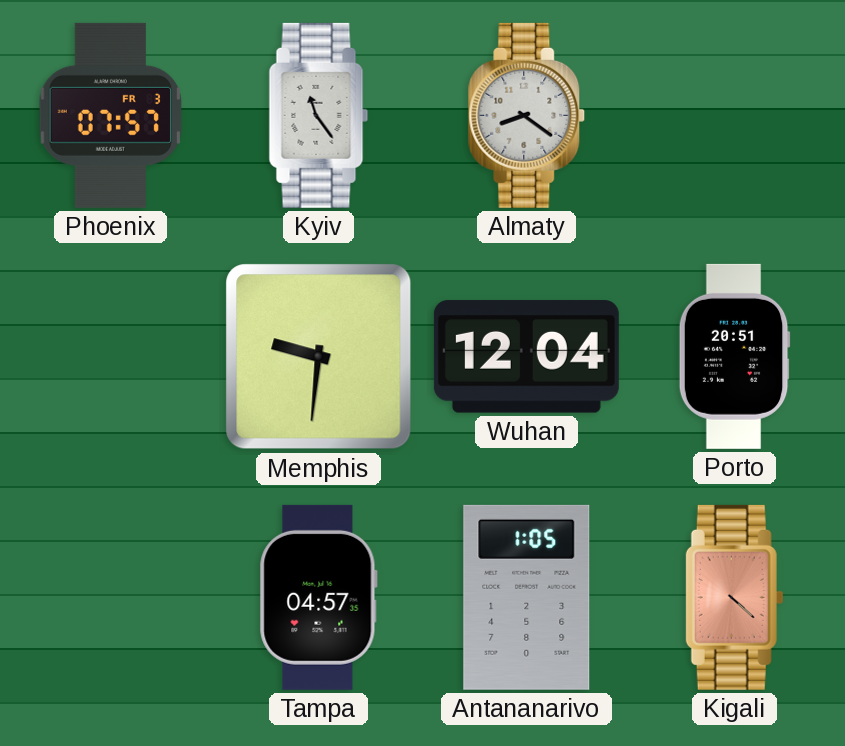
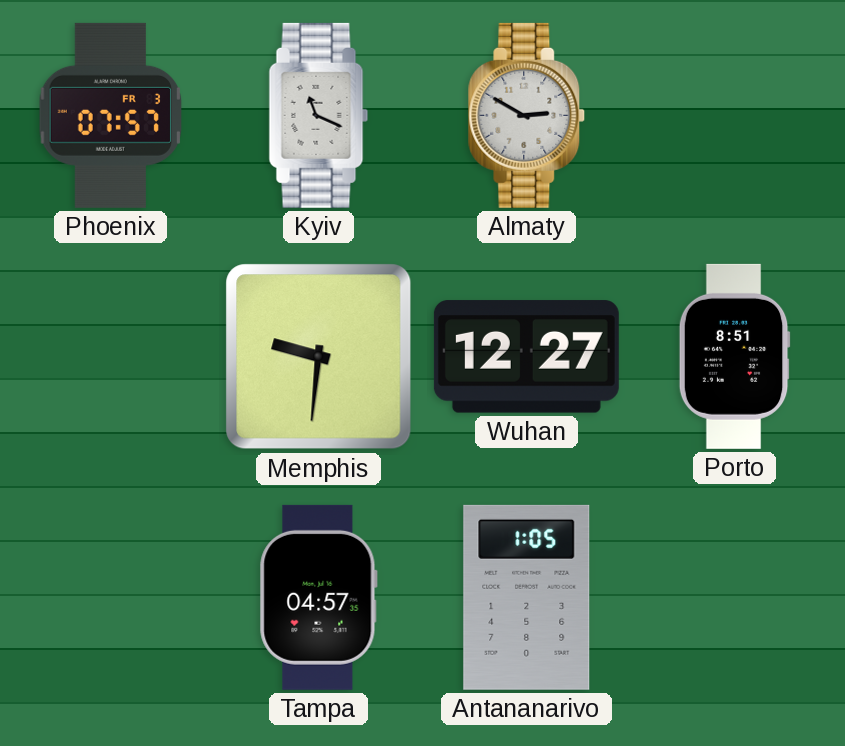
Kyiv: 11:24 -> 11:19 (319, 115)
Almaty: 8:21 -> 2:50 (527, 115)
Wuhan: 12:04 -> 12:27 (526, 357)
Porto: 20:51 -> 8:51 (734, 356)
Kigali: 4:22 -> none (734, 597)
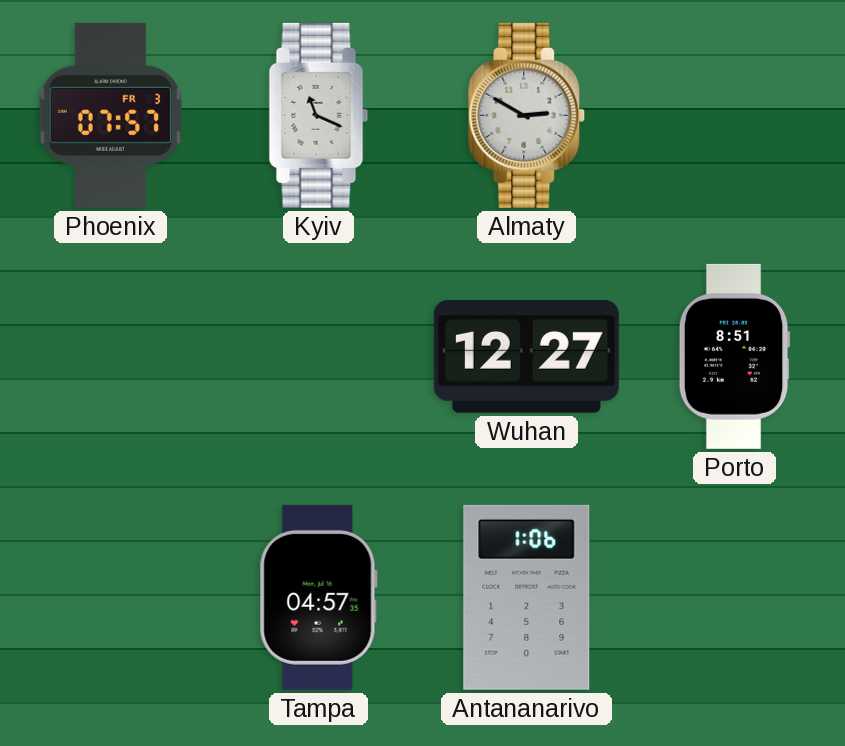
Memphis: 9:31 -> none (319, 357)
Antananarivo: 1:05 -> 1:06 (527, 597)
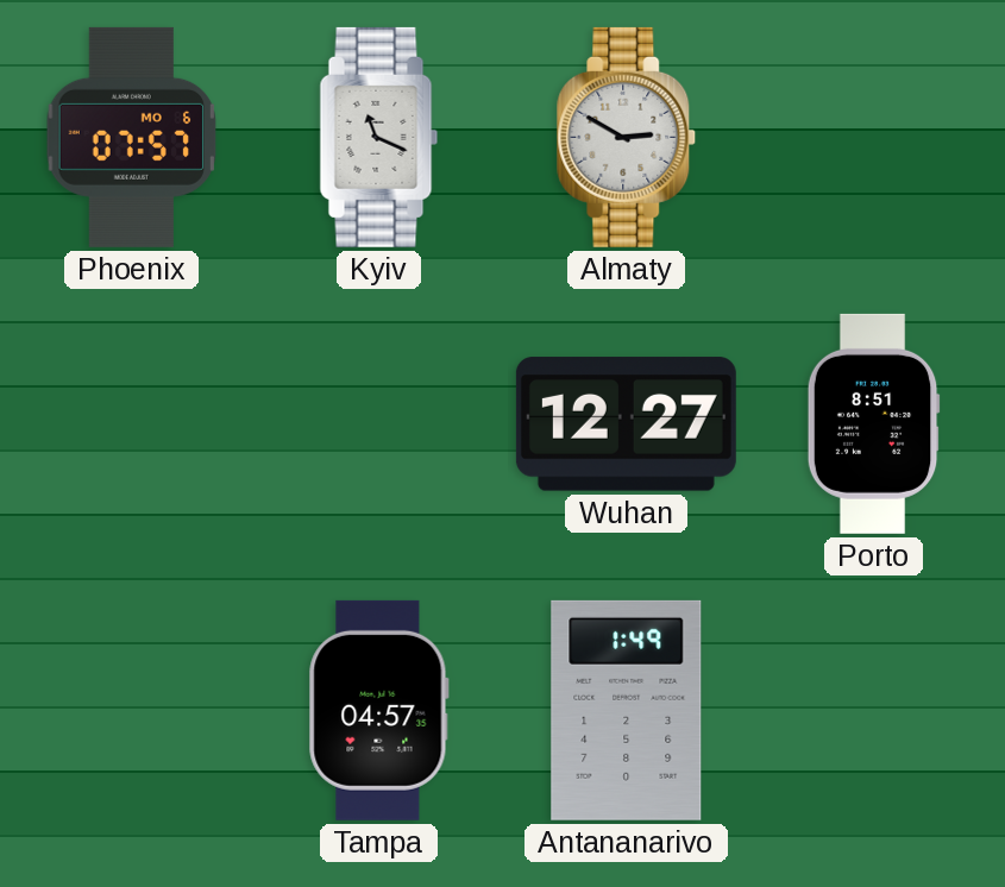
Phoenix date: FR 3 -> MO 6 (132, 137)
Antananarivo: 1:06 -> 1:49 (627, 710)
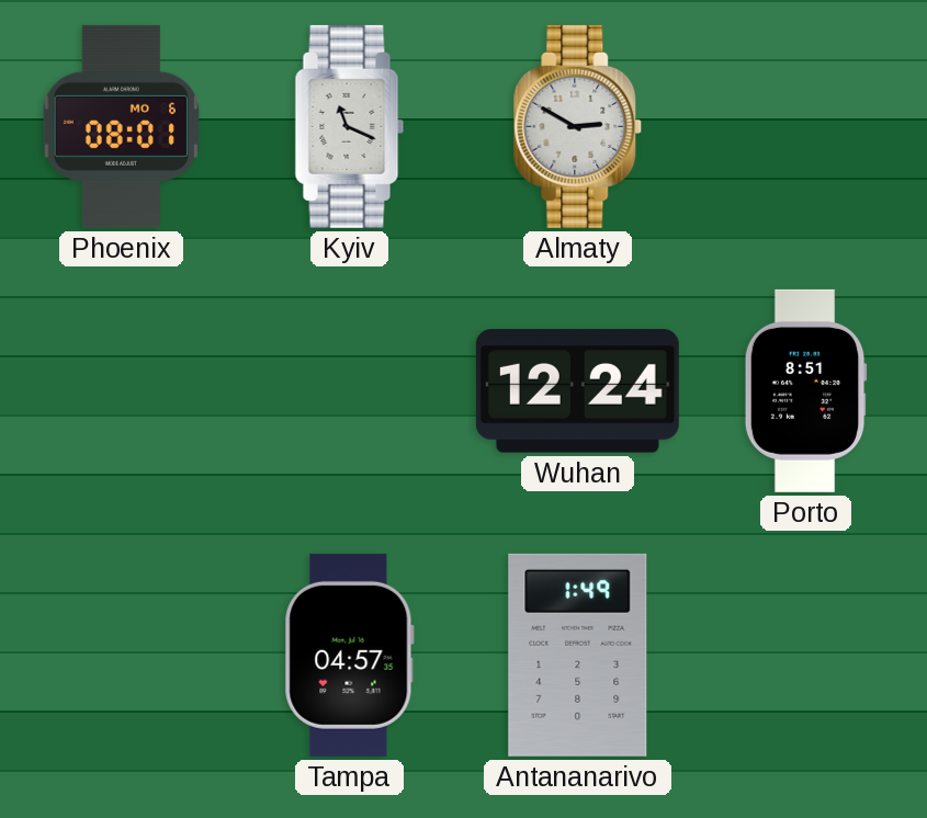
Phoenix: 07:57 -> 08:01 (122, 126)
Wuhan: 12:27 -> 12:24 (577, 391)
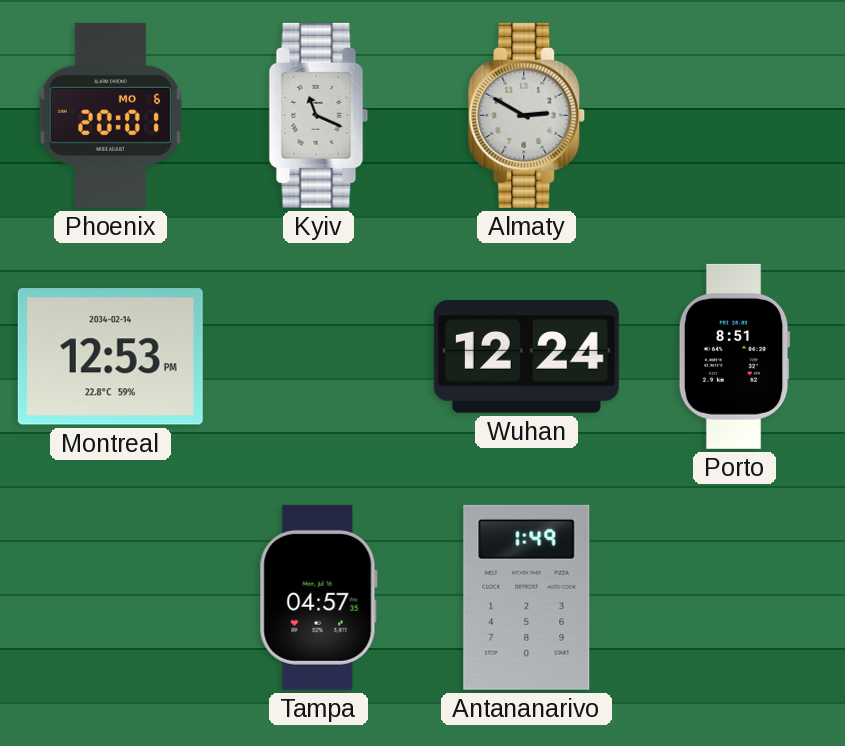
Phoenix: 08:01 -> 20:01 (111, 115)
Montreal: none -> 12:53 (110, 357)
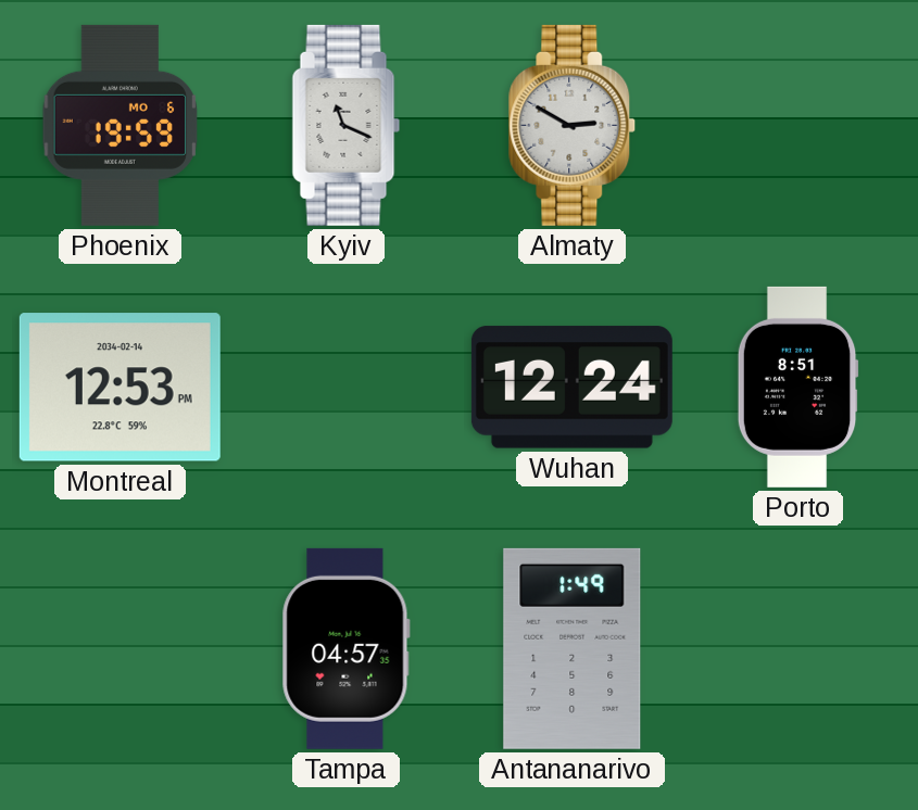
Phoenix: 20:01 -> 19:59 (121, 125)
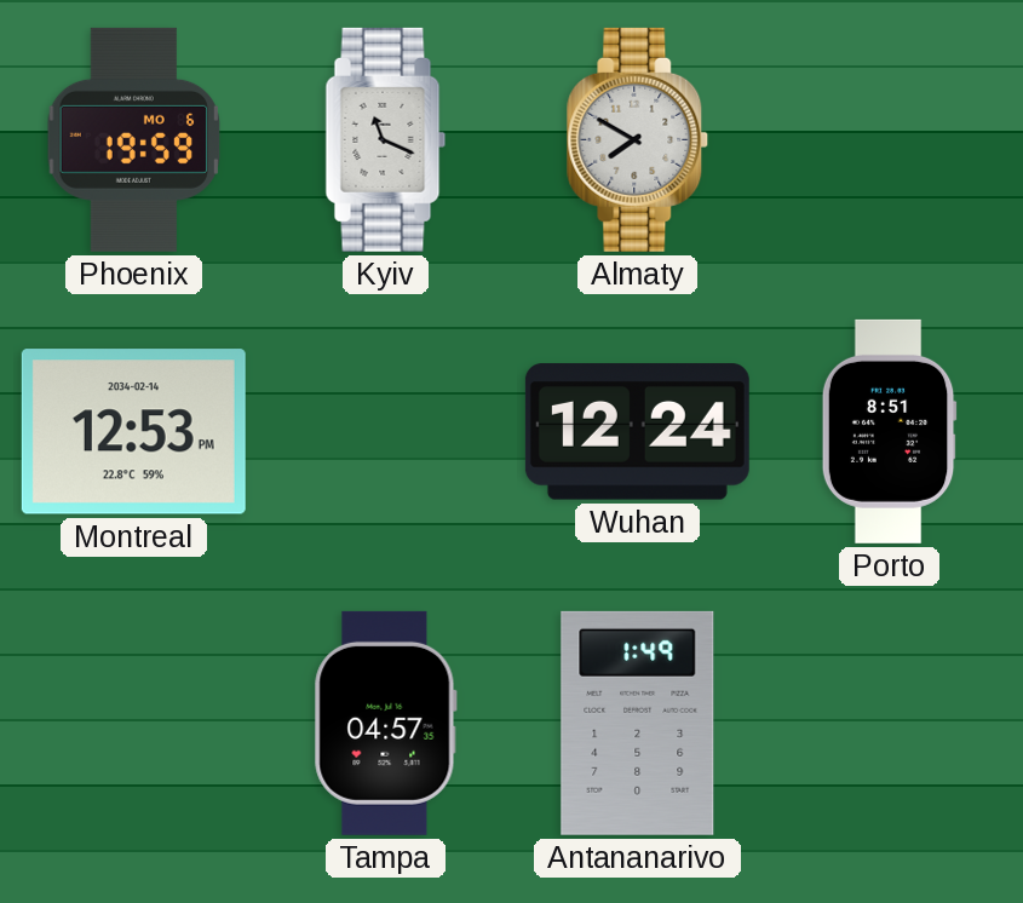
Almaty: 2:50 -> 7:50 (638, 139)
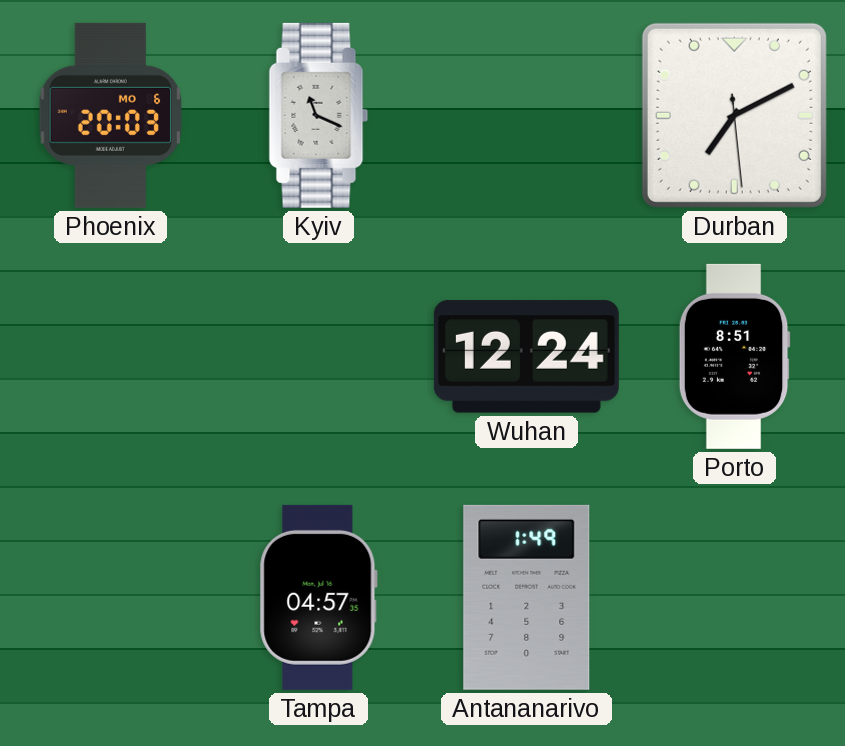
Phoenix: 19:59 -> 20:03 (111, 115)
Almaty: 7:50 -> none (638, 139)
Durban: none -> 7:10 (734, 115)
Montreal: 12:53 -> none (133, 432)
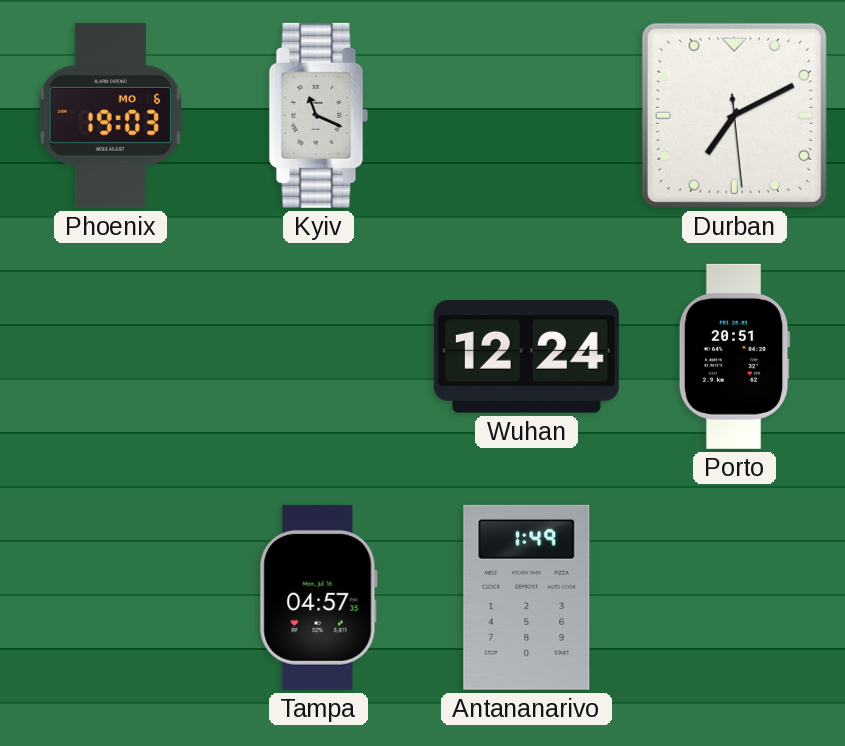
Phoenix: 20:03 -> 19:03 (111, 115)
Porto: 8:51 -> 20:51 (734, 356)
